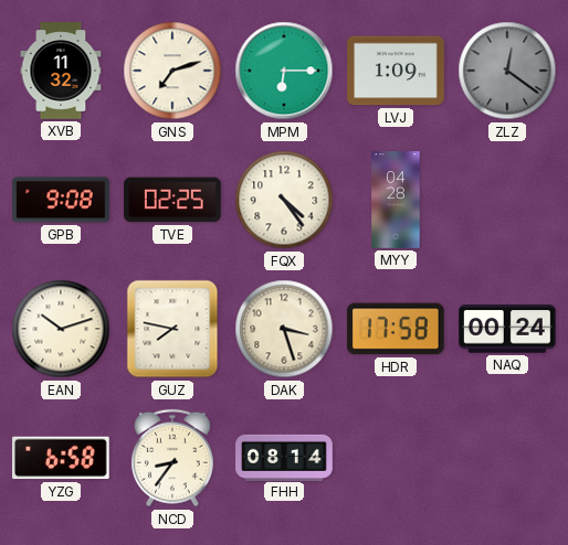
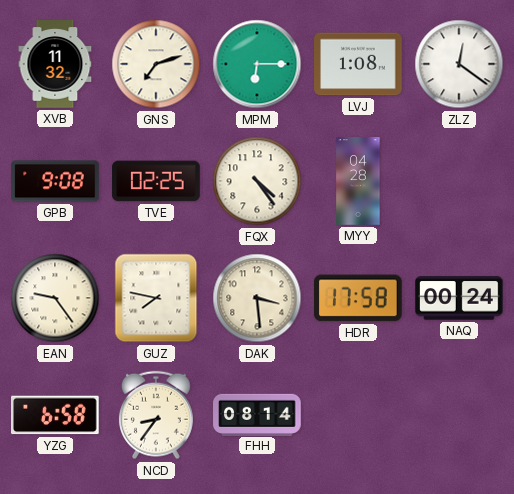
LVJ: 1:09 -> 1:08 (358, 64)
ZLZ dial: grey -> white (459, 64)
EAN: 10:12 -> 9:24 (55, 298)
DAK: 3:27 -> 3:29 (257, 298)
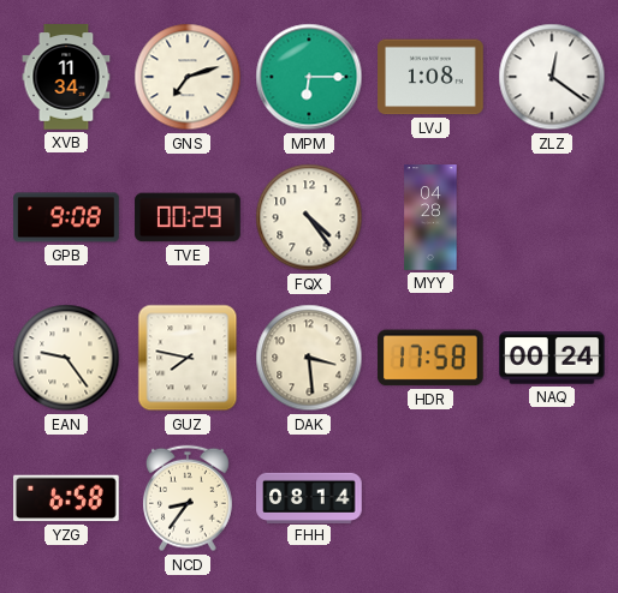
XVB: 11:32 -> 11:34 (66, 77)
TVE: 02:25 -> 00:29 (188, 217)
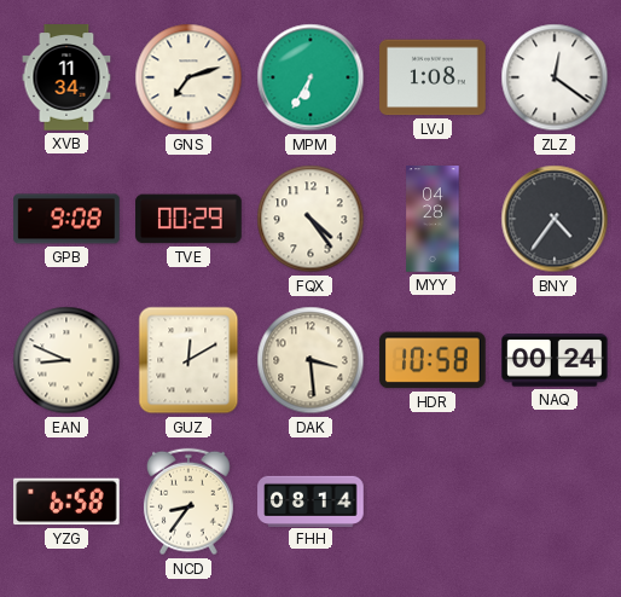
MPM: 6:15 -> 6:35 (310, 77)
BNY: none -> 4:36 (555, 219)
EAN: 9:24 -> 8:49 (66, 360)
GUZ: 7:47 -> 12:10 (188, 360)
HDR: 17:58 -> 10:58 (433, 360)
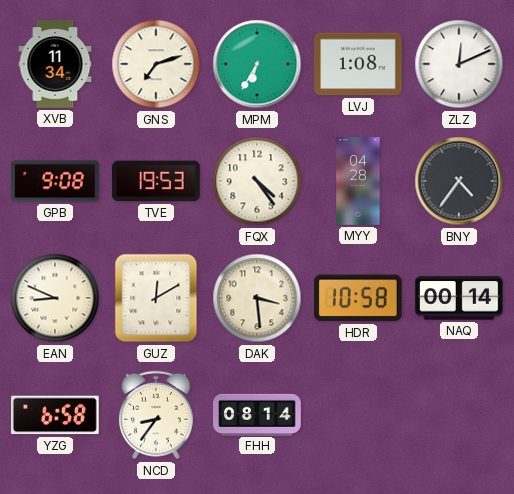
ZLZ: 12:21 -> 12:11 (459, 64)
TVE: 00:29 -> 19:53 (156, 181)
NAQ: 00:24 -> 00:14 (460, 298)
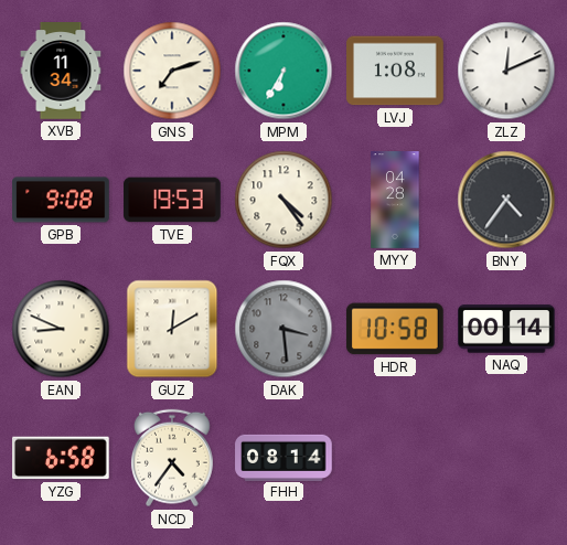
DAK dial: cream -> grey (283, 329)
NCD: 8:36 -> 4:36 (172, 458)
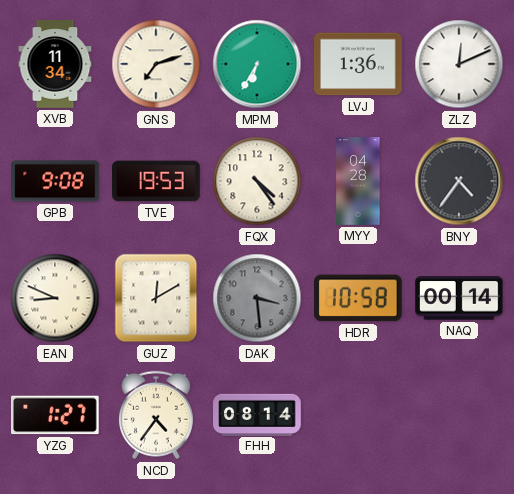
LVJ: 1:08 -> 1:36 (358, 64)
YZG: 6:58 -> 1:27 (56, 415)
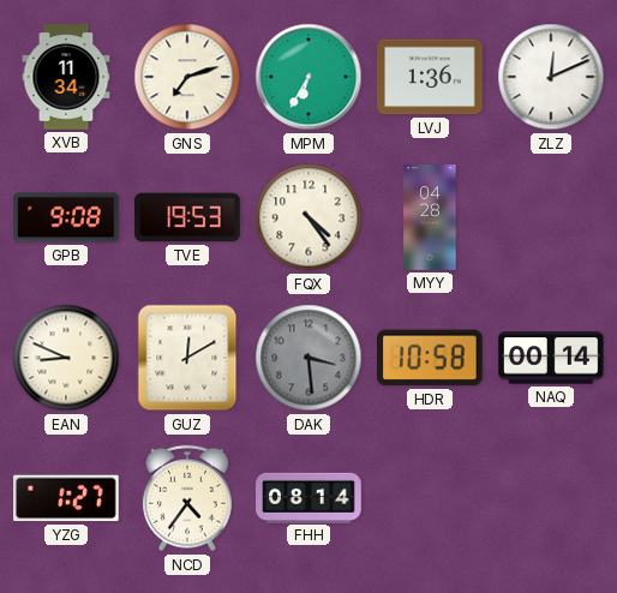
BNY: 4:36 -> none (459, 181)
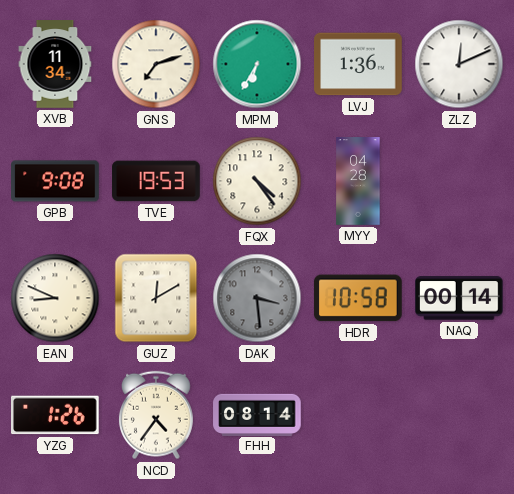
YZG: 1:27 -> 1:26 (56, 415)
